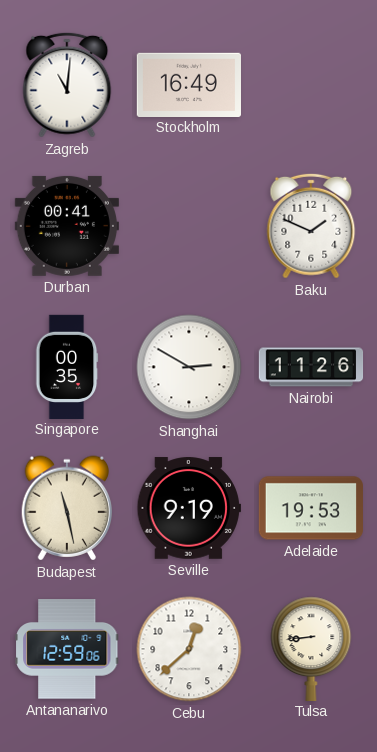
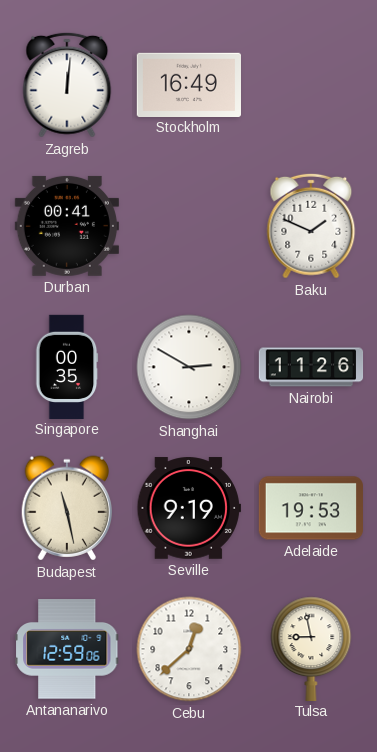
Zagreb: 11:01 -> 12:01 (67, 85)
Tulsa: 8:44 -> 8:58 (311, 648)
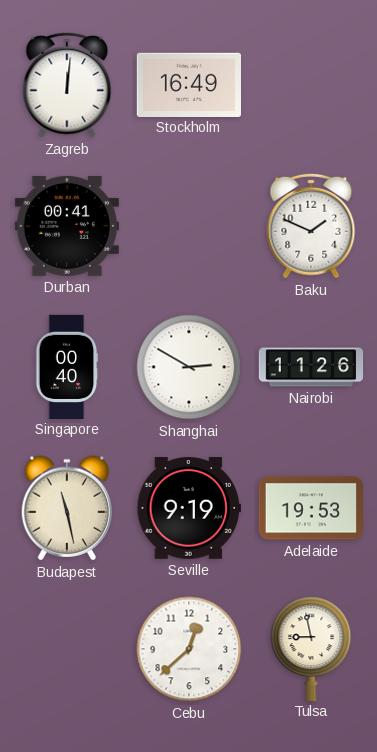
Singapore: 00:35 -> 00:40 (67, 366)
Antananarivo: 12:59 -> none (67, 649)
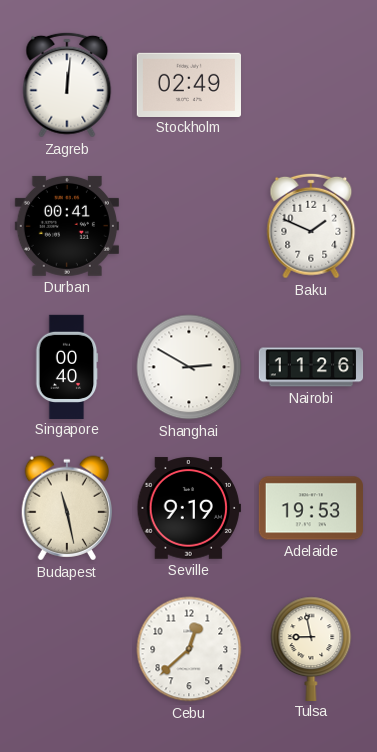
Stockholm: 16:49 -> 02:49 (188, 84)
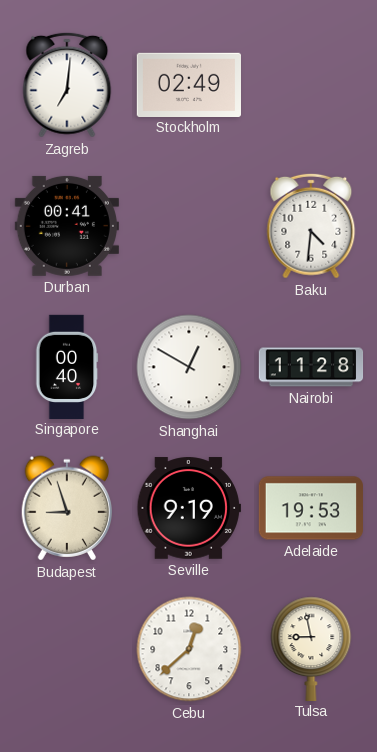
Zagreb: 12:01 -> 7:01 (67, 85)
Baku: 1:49 -> 4:31 (311, 226)
Shanghai: 2:50 -> 12:50 (189, 367)
Nairobi: 11:26 -> 11:28 (311, 367)
Budapest: 11:28 -> 8:57 (67, 508)
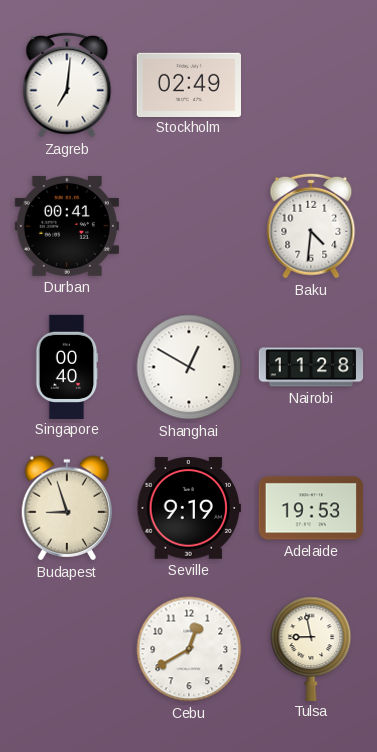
Cebu: 12:38 -> 12:40 (189, 649)
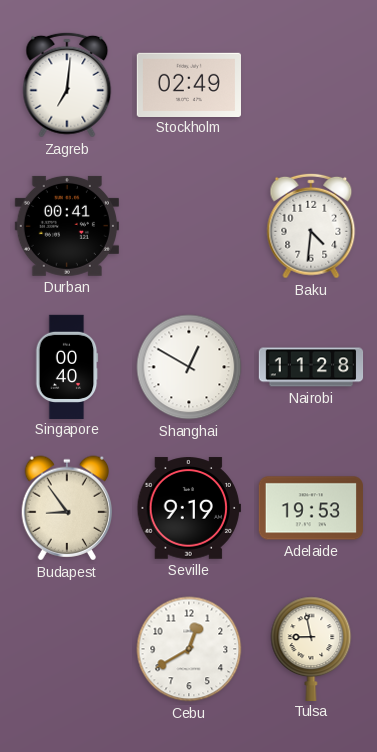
Budapest: 8:57 -> 8:54 (67, 508)
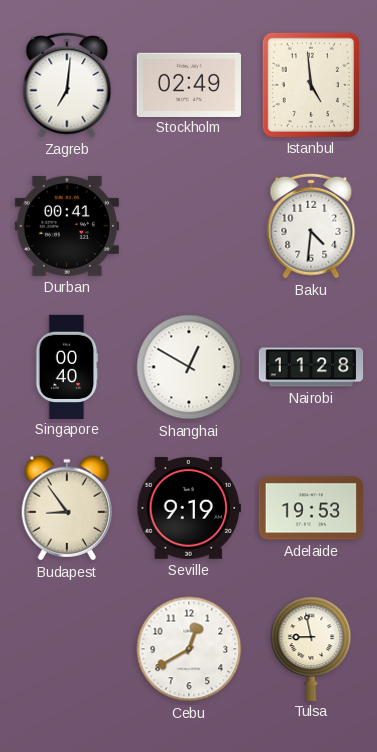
Istanbul: none -> 4:59 (311, 85)
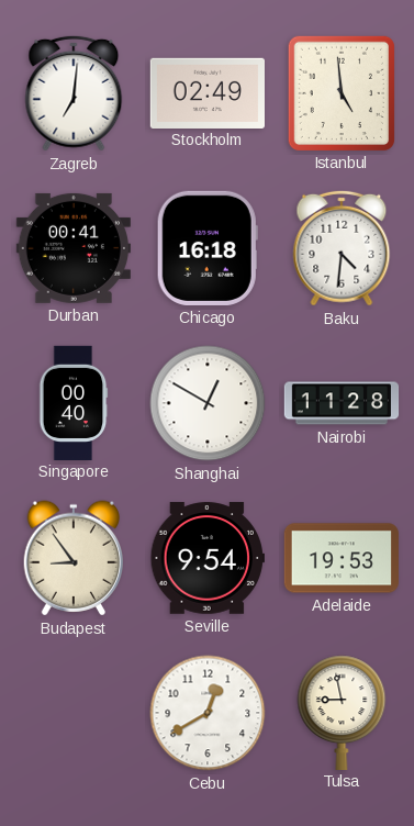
Chicago: none -> 16:18 (208, 248)
Seville: 9:19 -> 9:54 (206, 558)
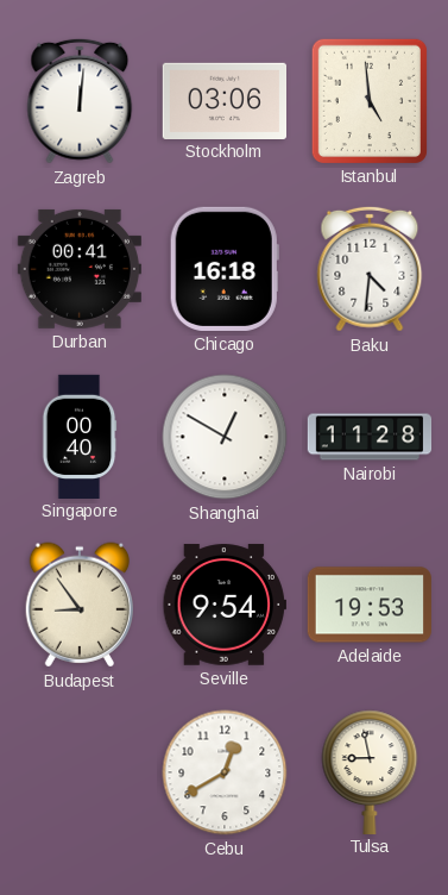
Zagreb: 7:01 -> 12:01 (80, 101)
Stockholm: 02:49 -> 03:06 (223, 100)
